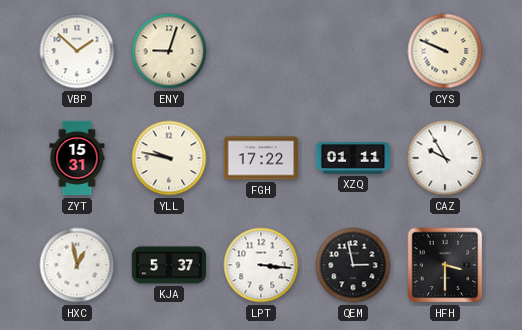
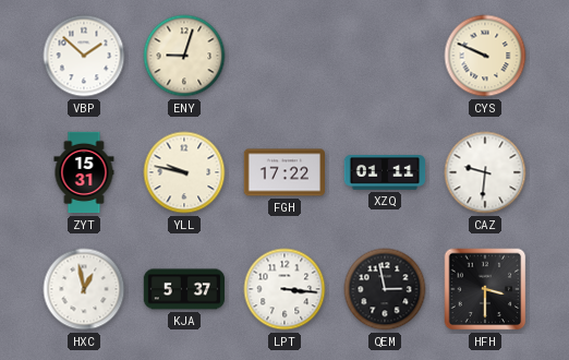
CAZ: 9:55 -> 9:31 (485, 172)
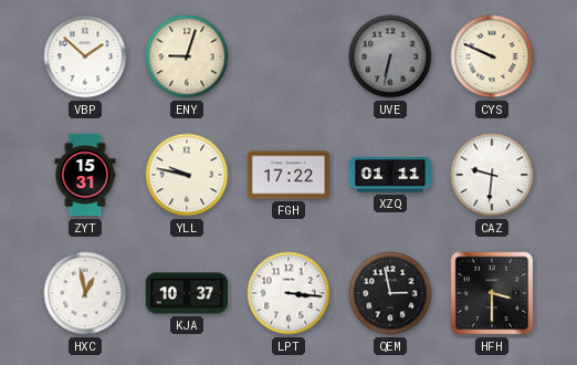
UVE: none -> 6:32 (390, 56)
KJA: 5:37 -> 10:37 (187, 293)
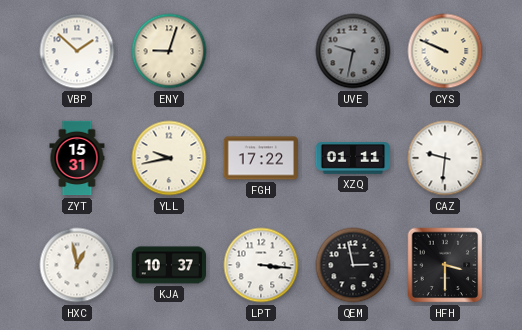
UVE: 6:32 -> 9:32 (353, 51)
YLL: 9:47 -> 9:43 (169, 158)
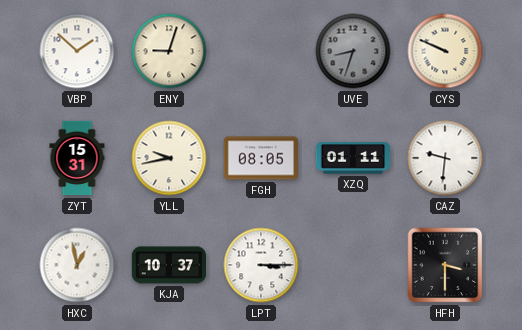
UVE: 9:32 -> 8:33 (353, 51)
FGH: 17:22 -> 08:05 (261, 158)
LPT: 3:16 -> 3:15 (261, 265)
QEM: 2:58 -> none (353, 265)
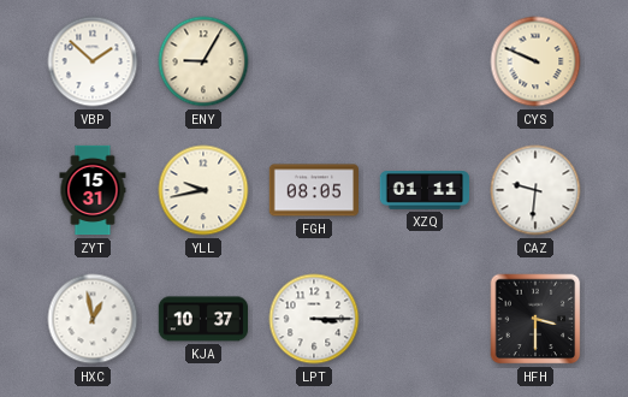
ENY: 9:03 -> 9:05 (203, 61)
UVE: 8:33 -> none (353, 51)
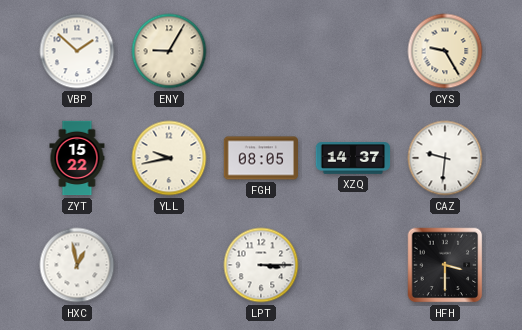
CYS: 9:49 -> 9:25 (445, 51)
ZYT: 15:31 -> 15:22 (77, 158)
XZQ: 01:11 -> 14:37 (353, 158)
KJA: 10:37 -> none (203, 319)
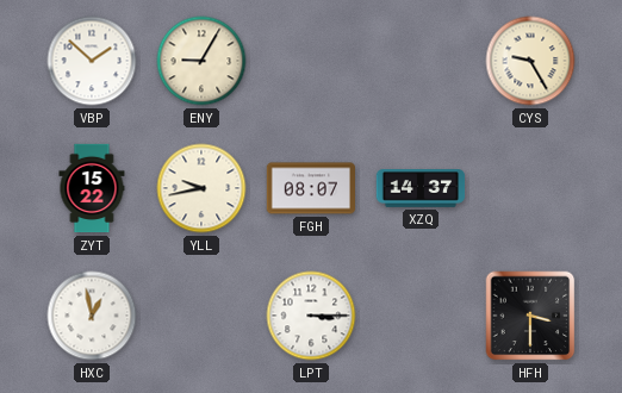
FGH: 08:05 -> 08:07 (311, 188)
CAZ: 9:31 -> none (445, 158)
